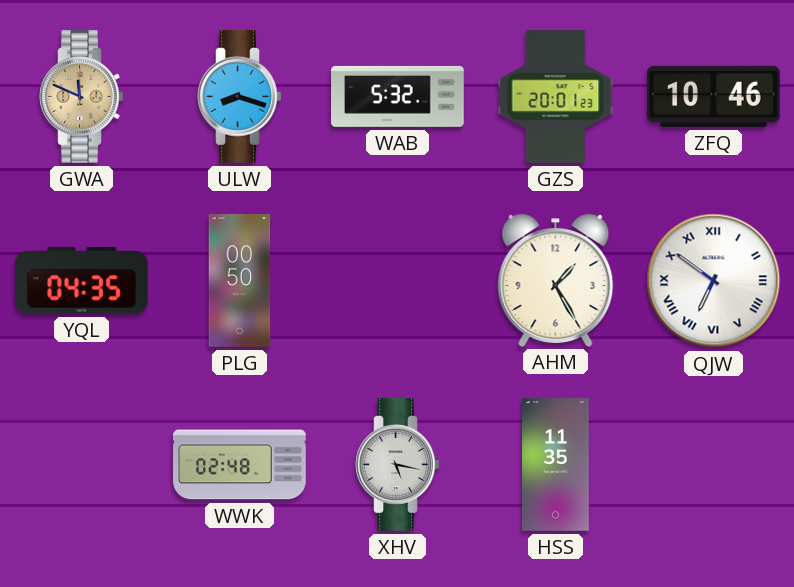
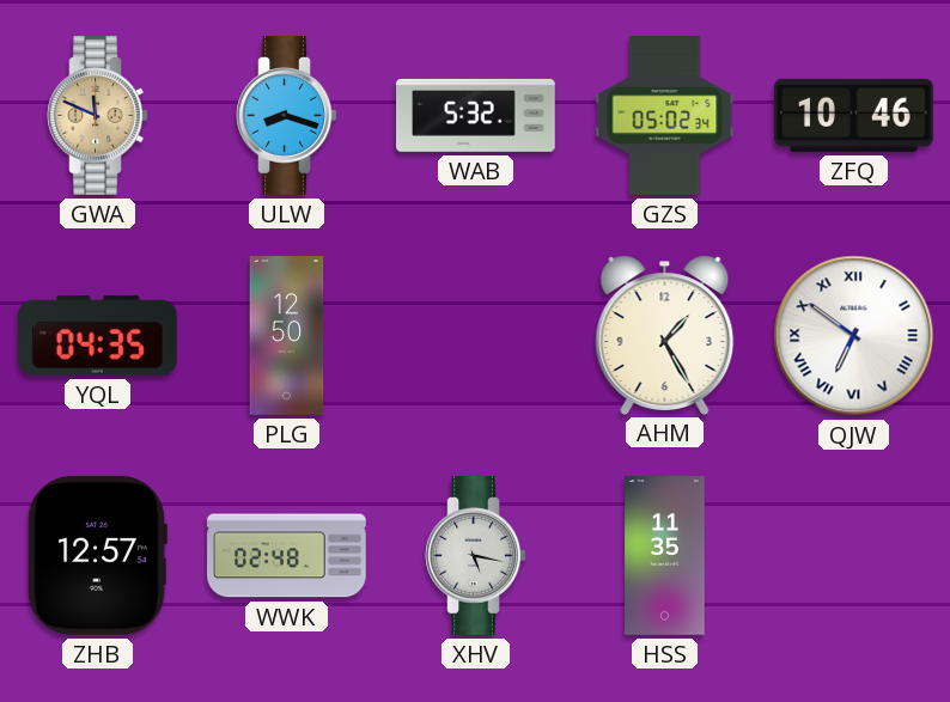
GZS: 20:01 -> 05:02 (665, 116)
PLG: 00:50 -> 12:50 (287, 336)
ZHB: none -> 12:57 (97, 555)
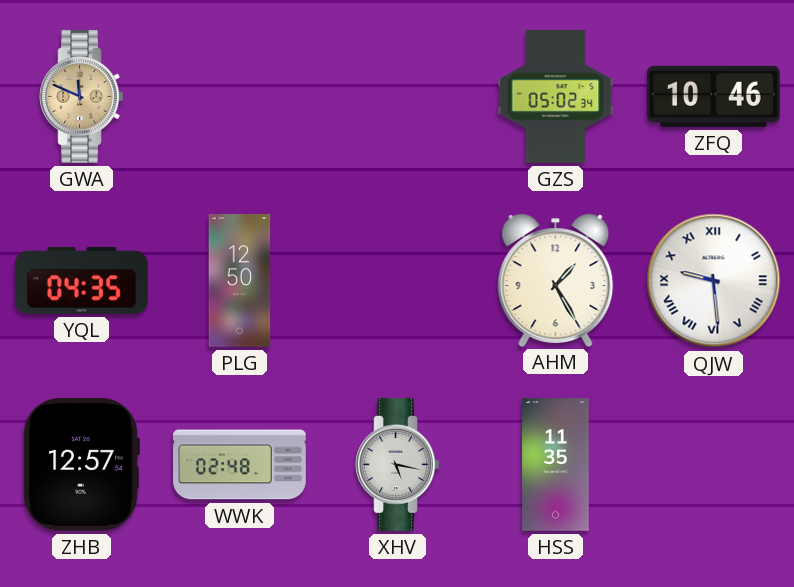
ULW: 8:18 -> none (287, 116)
WAB: 5:32 -> none (476, 115)
QJW: 6:51 -> 9:29 (714, 281)
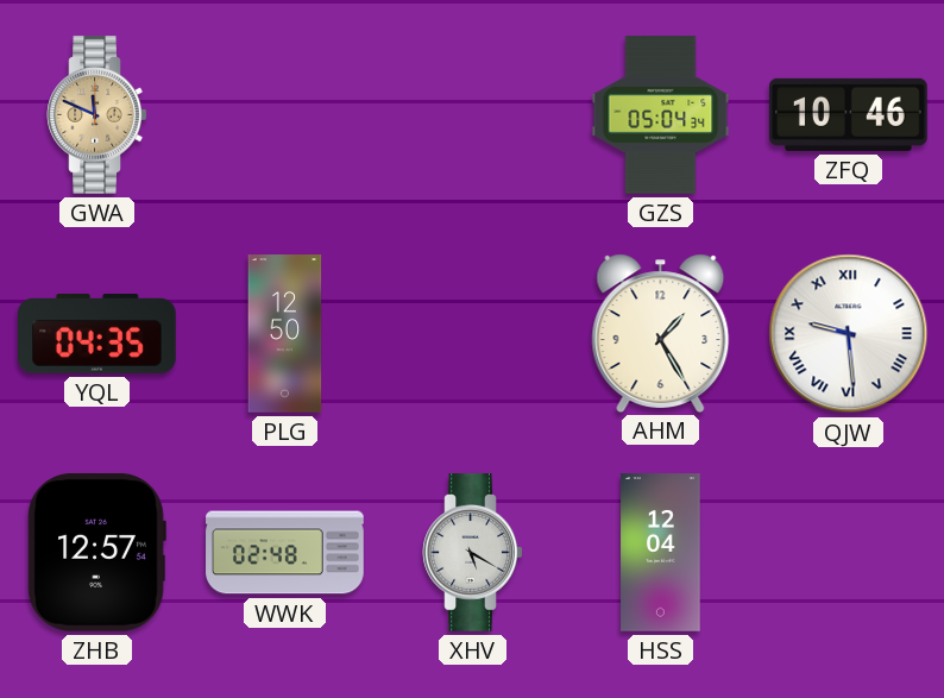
GZS: 05:02 -> 05:04 (661, 115)
XHV: 5:17 -> 5:20 (473, 553)
HSS: 11:35 -> 12:04 (661, 553)
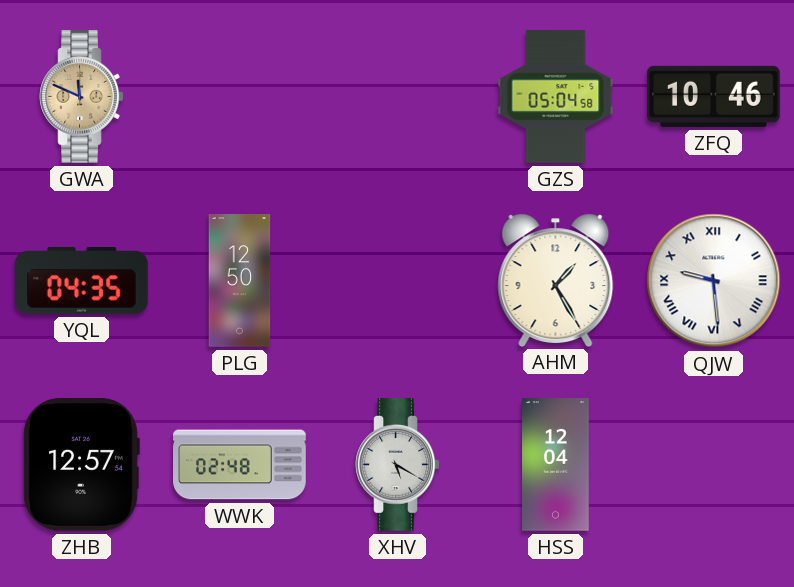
GZS: 05:04:34 -> 05:04:58 (556, 97)
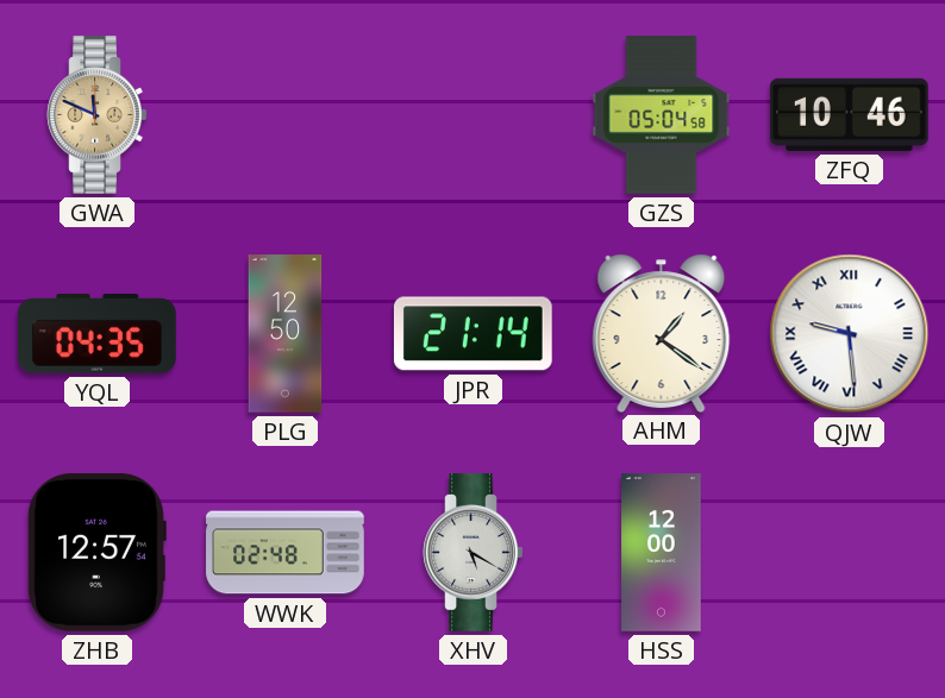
JPR: none -> 21:14 (472, 334)
AHM: 1:25 -> 1:21 (662, 333)
HSS: 12:04 -> 12:00 (662, 553)
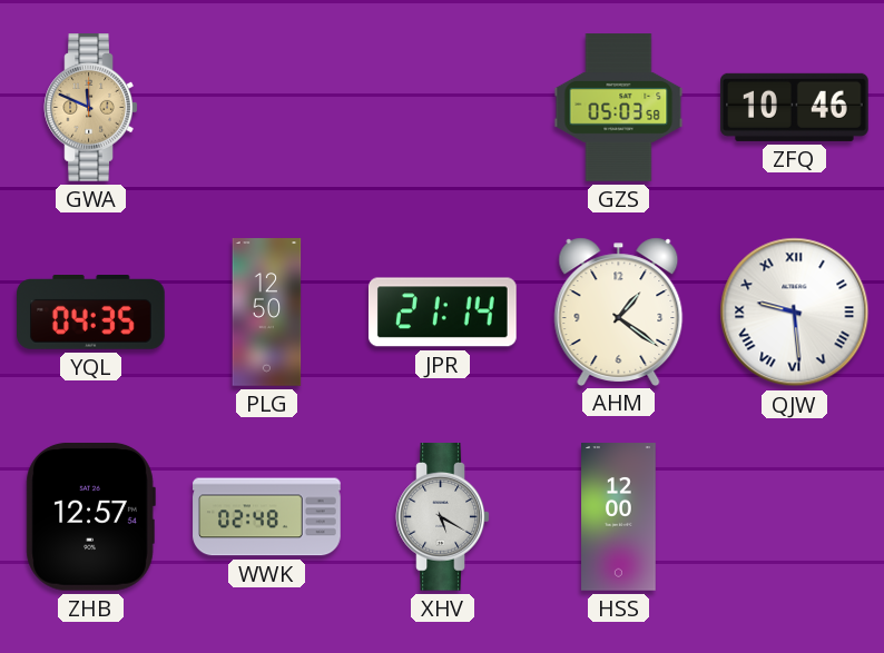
GZS: 05:04 -> 05:03 (619, 108)
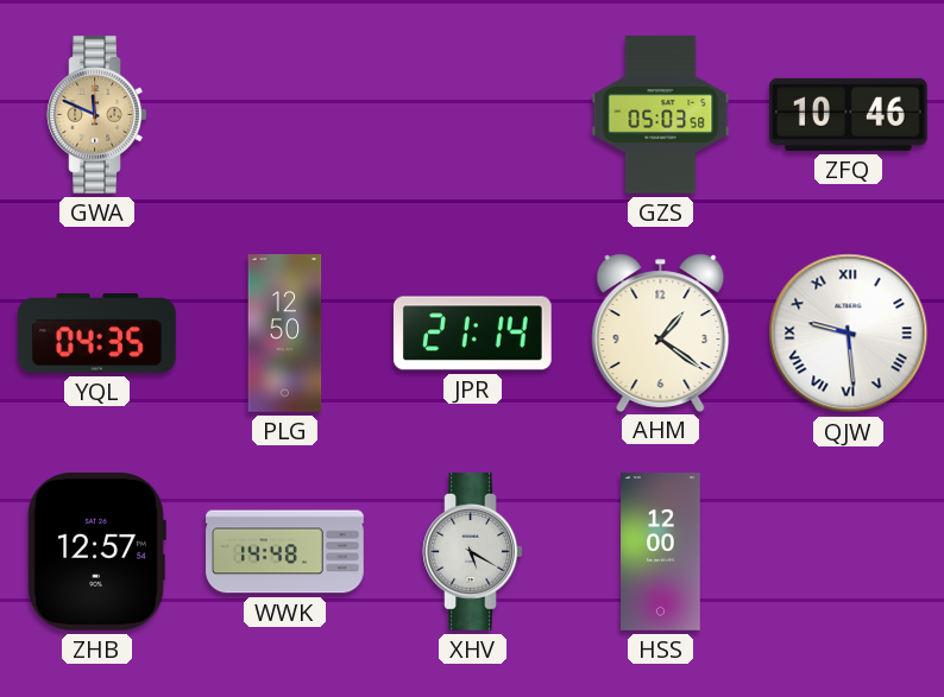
WWK: 02:48 -> 14:48 (285, 552)
